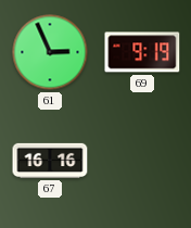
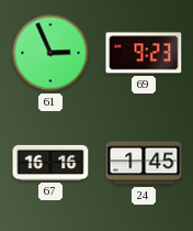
69: 9:19 -> 9:23 (144, 53)
24: none -> 1:45 (144, 163)
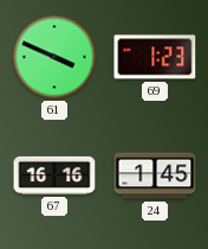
61: 2:56 -> 3:49 (54, 57)
69: 9:23 -> 1:23 (155, 57)
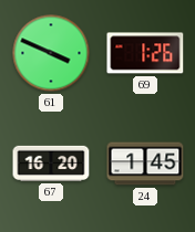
69: 1:23 -> 1:26 (145, 53)
67: 16:16 -> 16:20 (51, 164)
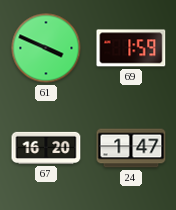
69: 1:26 -> 1:59 (131, 48)
24: 1:45 -> 1:47 (131, 148)
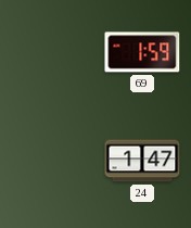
61: 3:49 -> none (46, 48)
67: 16:20 -> none (46, 148)
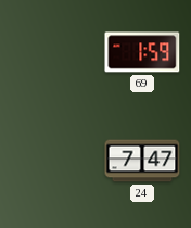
24: 1:47 -> 7:47 (142, 161)
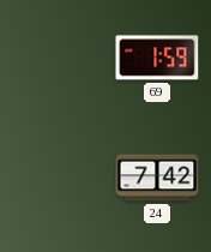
24: 7:47 -> 7:42 (157, 178)
